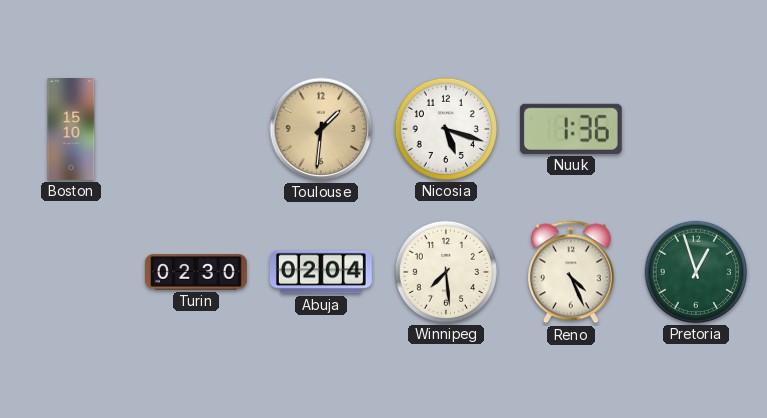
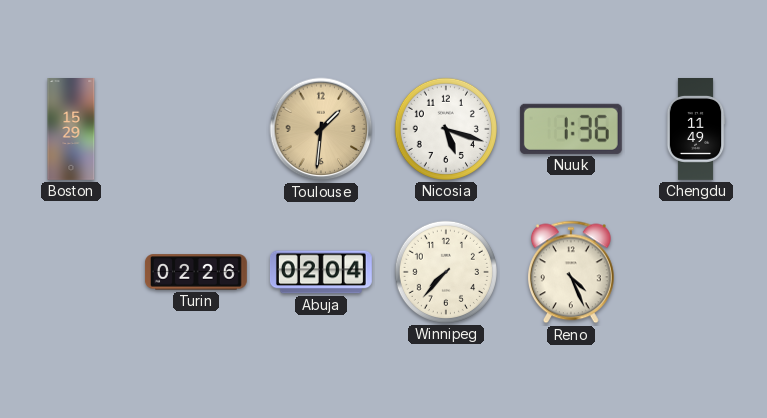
Boston: 15:10 -> 15:29 (71, 130)
Chengdu: none -> 11:49 (696, 130)
Turin: 02:30 -> 02:26 (196, 272)
Winnipeg: 7:29 -> 7:37 (446, 272)
Pretoria: 12:57 -> none (696, 272)
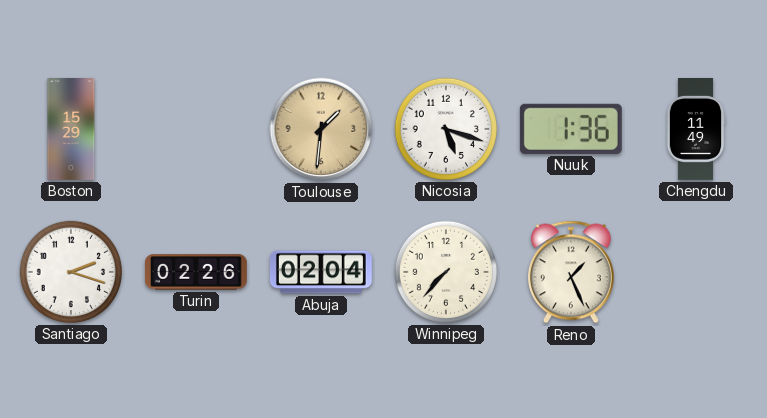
Santiago: none -> 2:18 (71, 272)
Reno: 4:26 -> 1:26 (571, 272)
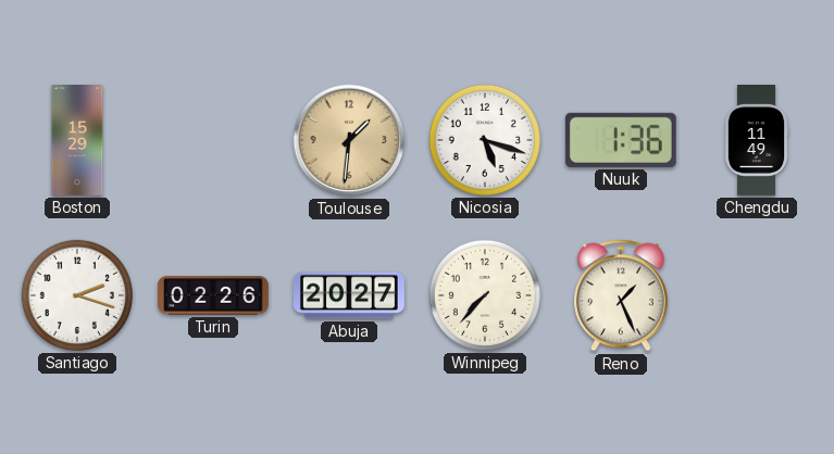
Abuja: 02:04 -> 20:27 (349, 295)
